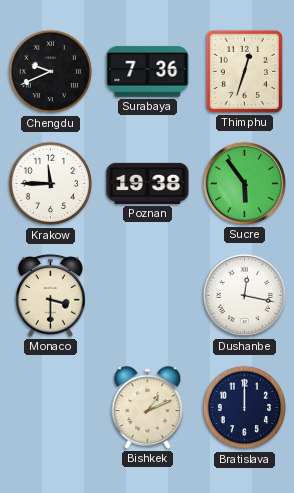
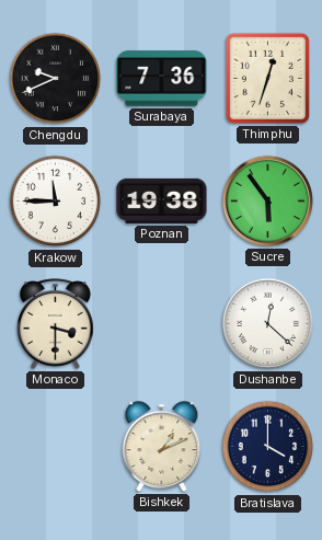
Dushanbe: 12:17 -> 12:22 (267, 323)
Bratislava: 12:00 -> 4:00 (268, 447)
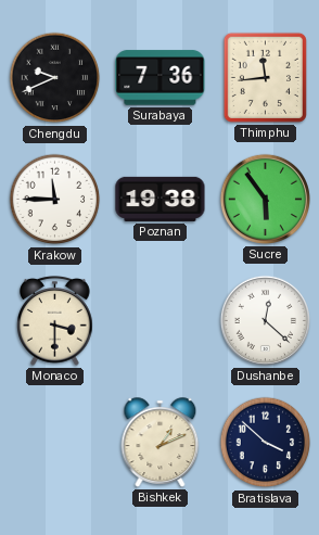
Thimphu: 12:33 -> 11:44 (265, 77)
Bratislava: 4:00 -> 3:52 (266, 443)
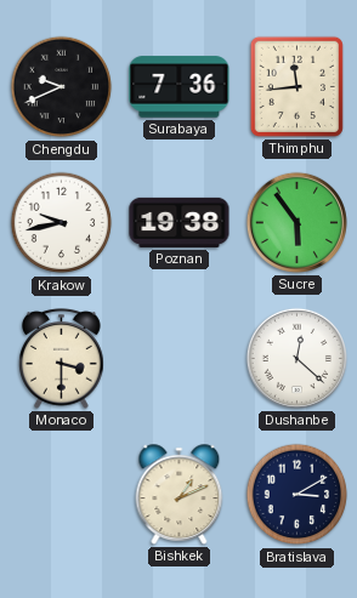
Krakow: 11:45 -> 9:43 (62, 223)
Bratislava: 3:52 -> 3:10 (297, 495)
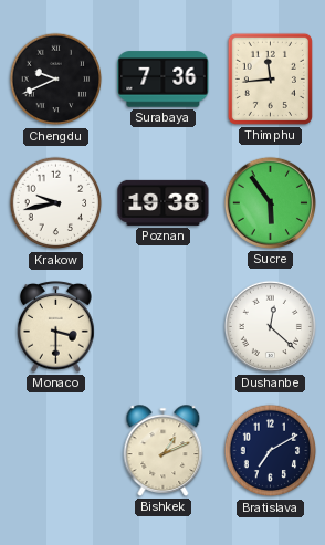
Bratislava: 3:10 -> 7:10 (271, 451)
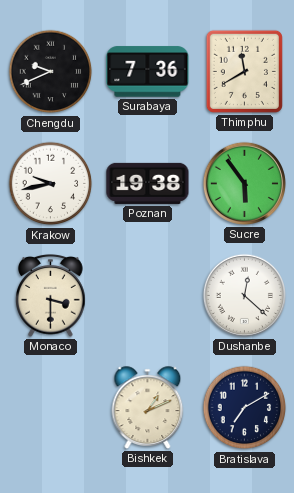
Thimphu: 11:44 -> 11:40 (244, 71)
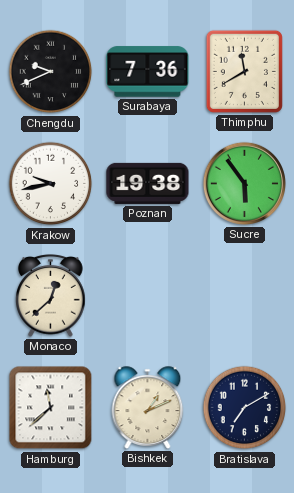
Monaco: 3:30 -> 12:38 (51, 296)
Dushanbe: 12:22 -> none (244, 295)
Hamburg: none -> 11:38 (51, 408)
